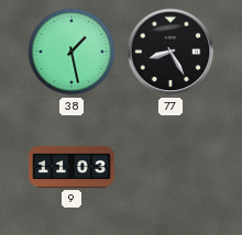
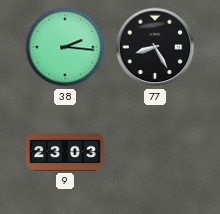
38: 1:28 -> 2:16 (65, 47)
9: 11:03 -> 23:03 (66, 152)
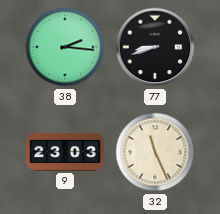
77: 8:25 -> 8:42 (155, 47)
32: none -> 11:26 (155, 152)
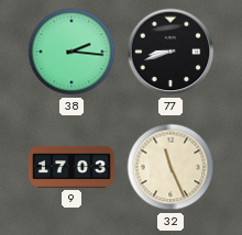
9: 23:03 -> 17:03 (73, 167)
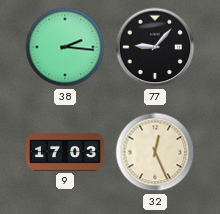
77: 8:42 -> 9:07 (155, 47)
32: 11:26 -> 12:26 (155, 152)
